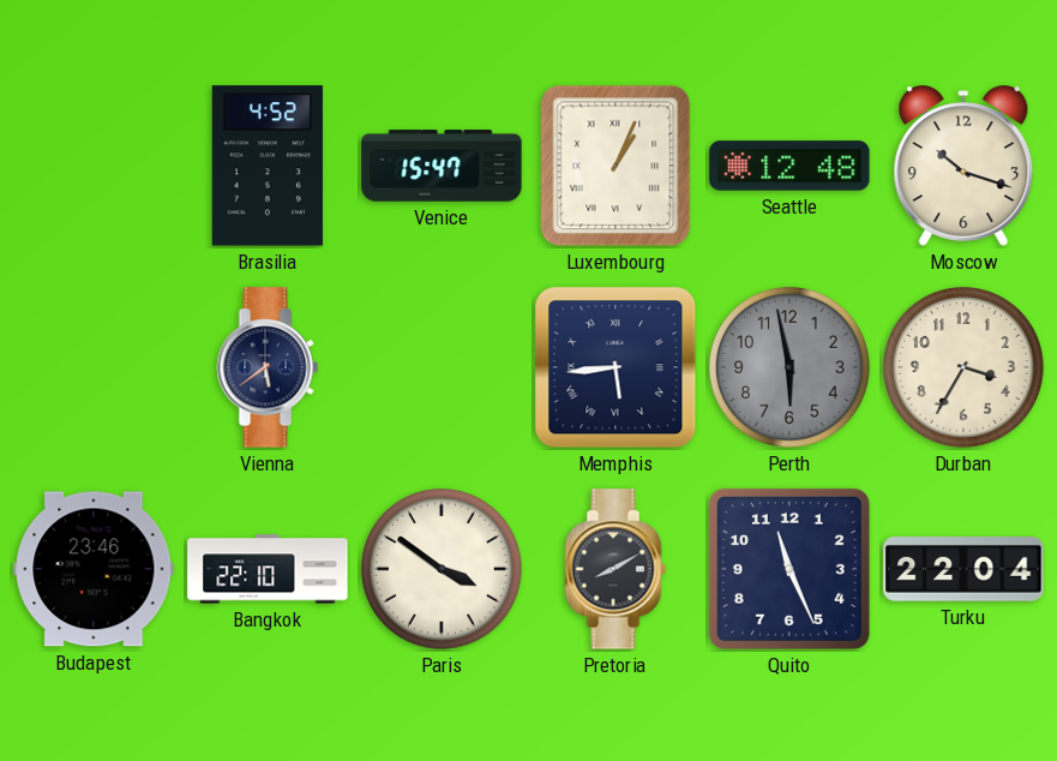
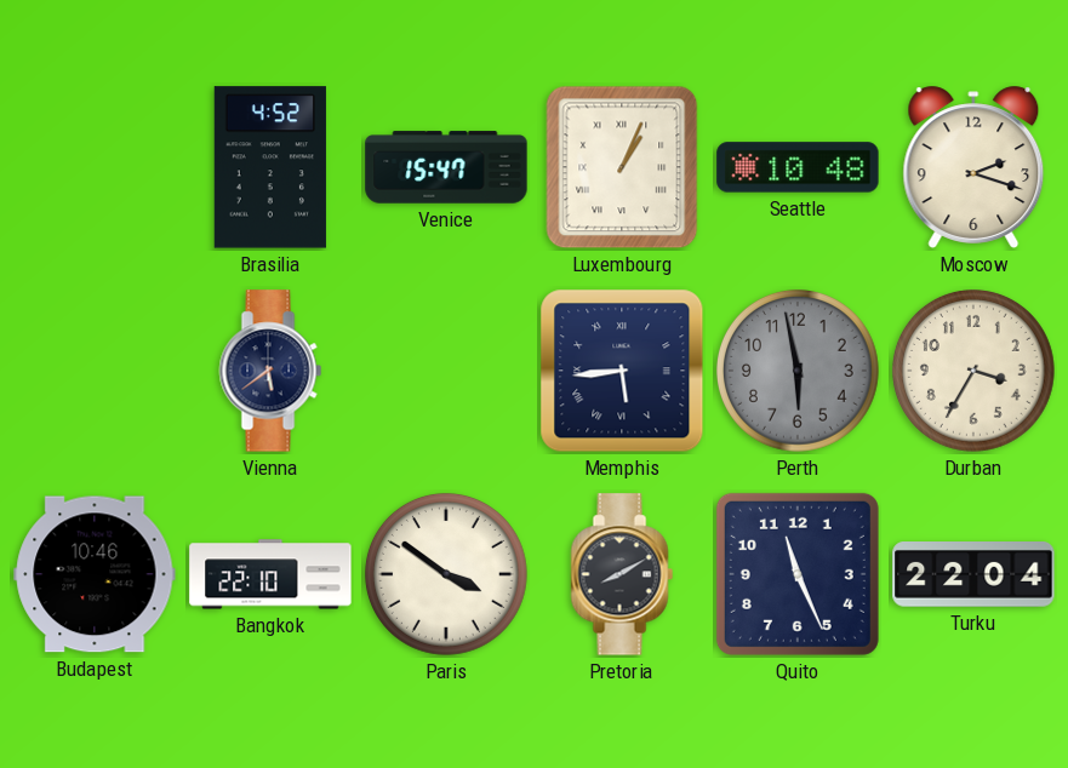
Seattle: 12:48 -> 10:48 (798, 167)
Moscow: 10:18 -> 2:18 (973, 167)
Budapest: 23:46 -> 10:46 (95, 574)
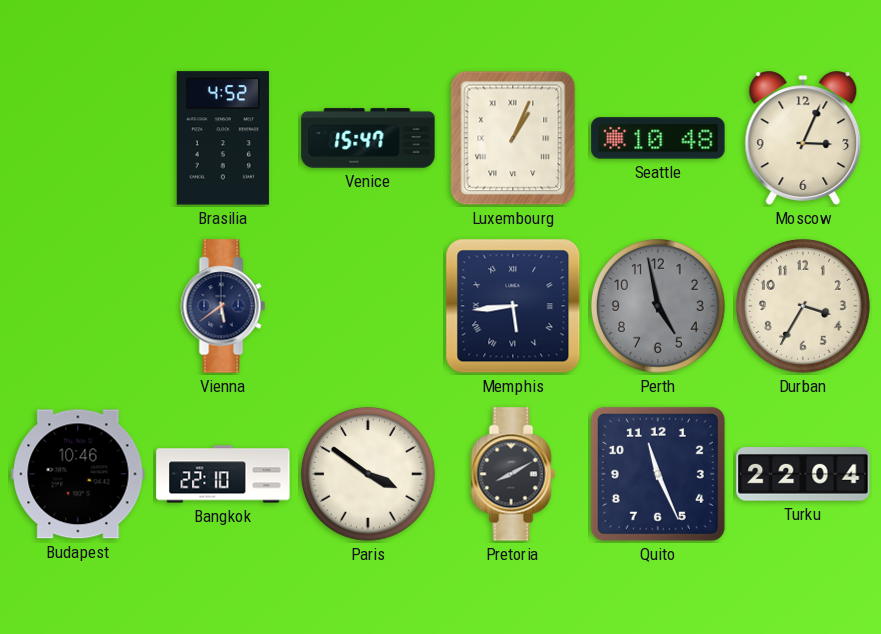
Moscow: 2:18 -> 3:04 (803, 138)
Perth: 5:58 -> 4:58 (658, 306)
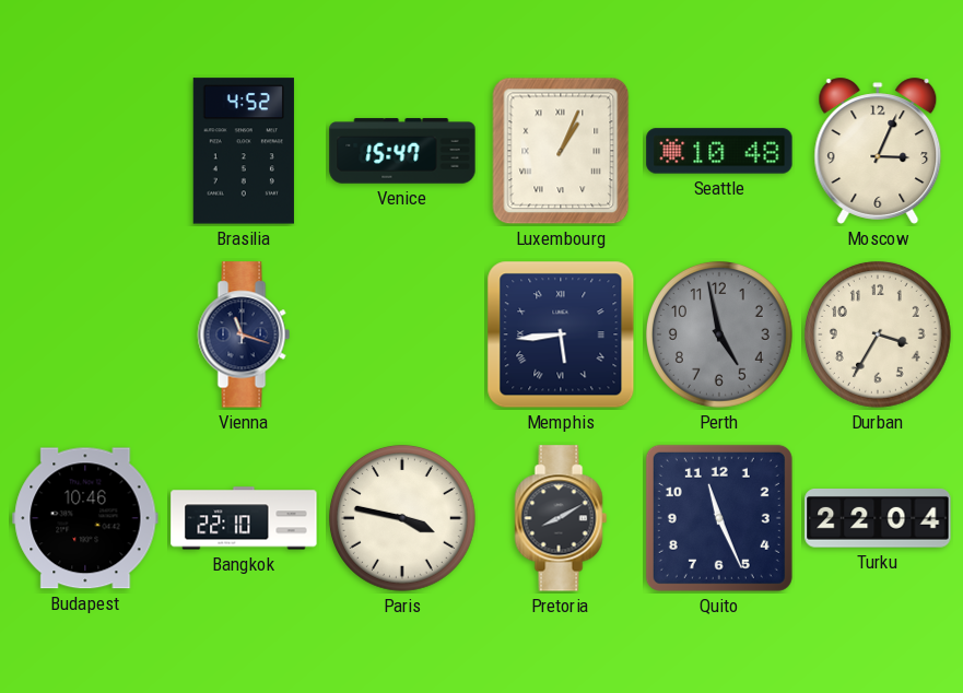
Vienna: 5:39 -> 11:18 (244, 334)
Paris: 3:51 -> 3:47 (402, 518)
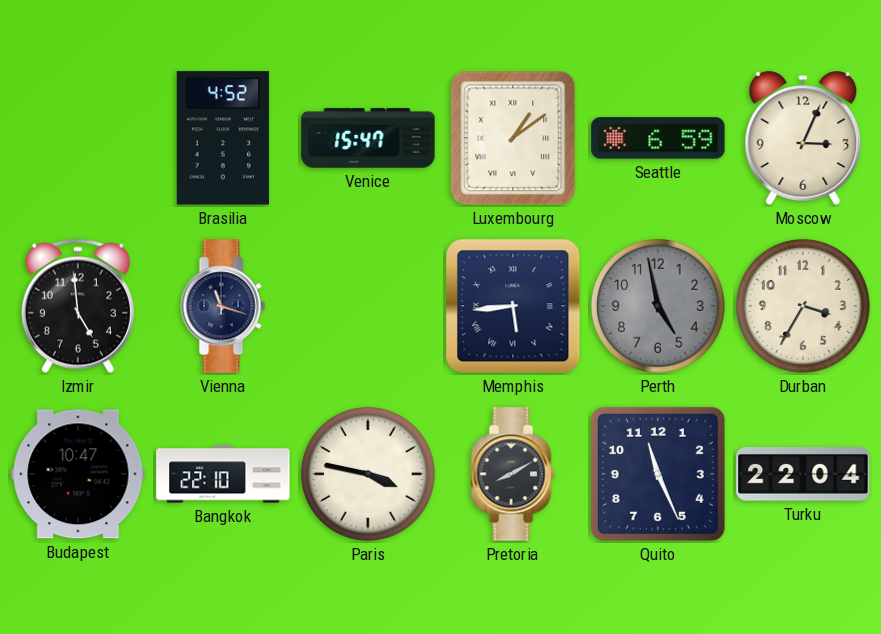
Luxembourg: 1:04 -> 1:09 (513, 138)
Seattle: 10:48 -> 6:59 (658, 138)
Izmir: none -> 4:59 (78, 306)
Budapest: 10:46 -> 10:47 (78, 474)
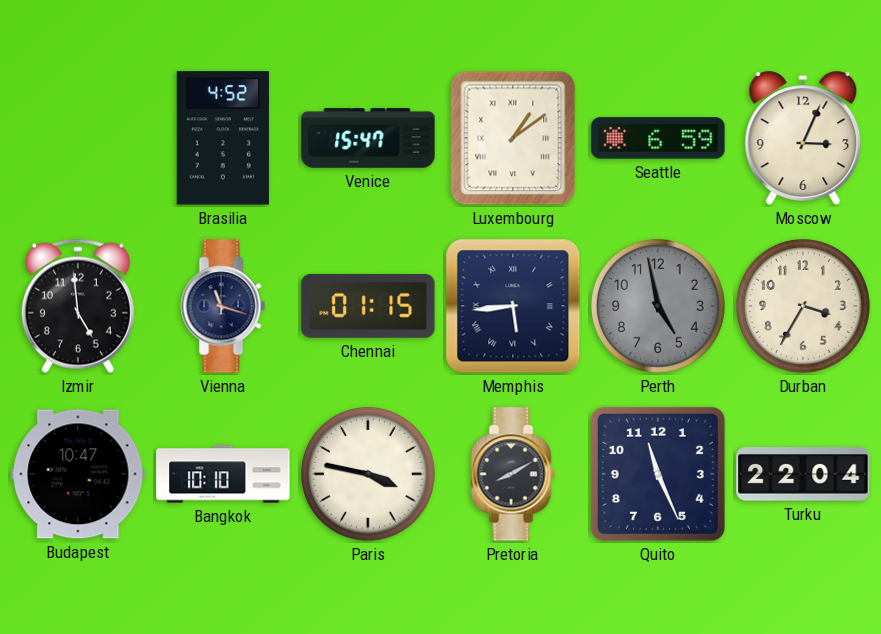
Chennai: none -> 01:15 (368, 306)
Bangkok: 22:10 -> 10:10 (223, 474)
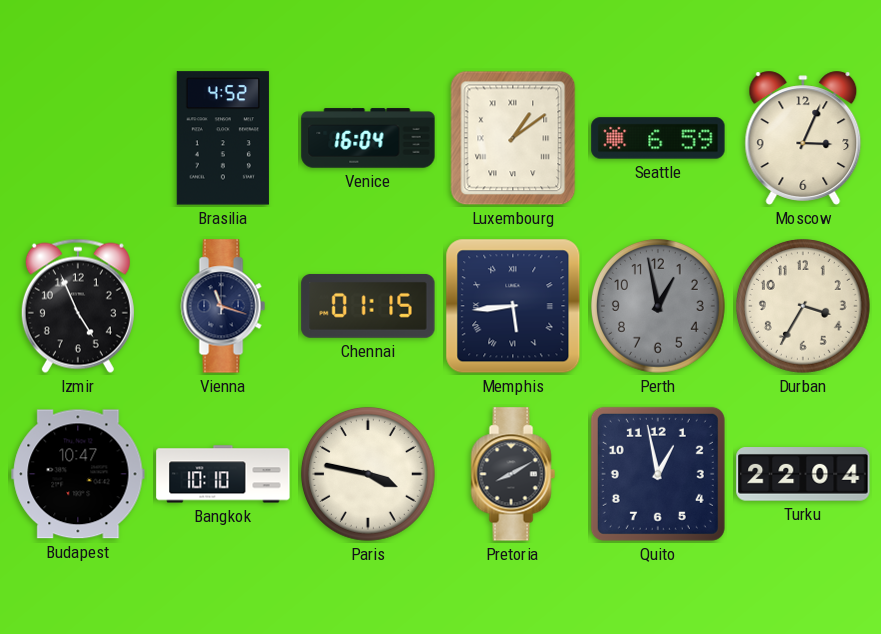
Venice: 15:47 -> 16:04 (368, 138)
Izmir: 4:59 -> 4:56 (78, 306)
Perth: 4:58 -> 12:58 (658, 306)
Quito: 11:26 -> 12:58 (658, 474)
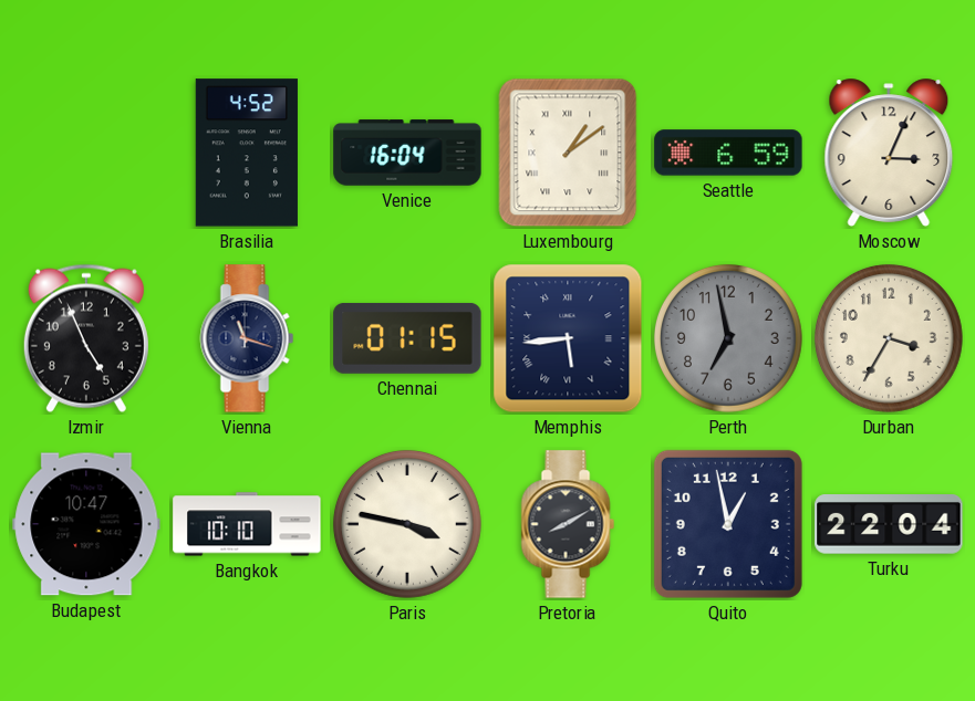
Perth: 12:58 -> 6:58 (728, 338)
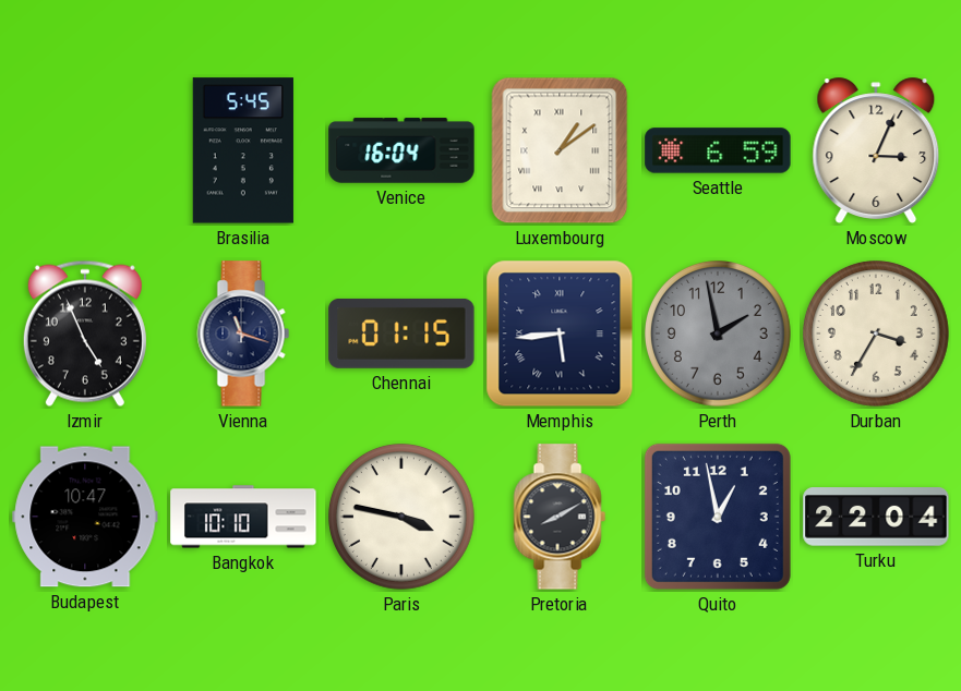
Brasilia: 4:52 -> 5:45 (243, 150)
Perth: 6:58 -> 1:58 (718, 334)
